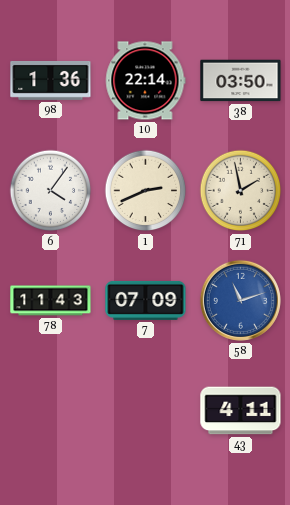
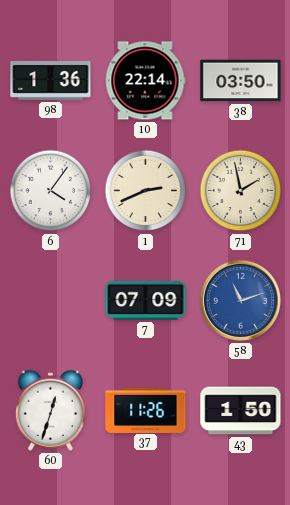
78: 11:43 -> none (51, 301)
60: none -> 12:33 (50, 410)
37: none -> 11:26 (146, 410)
43: 4:11 -> 1:50 (241, 411)
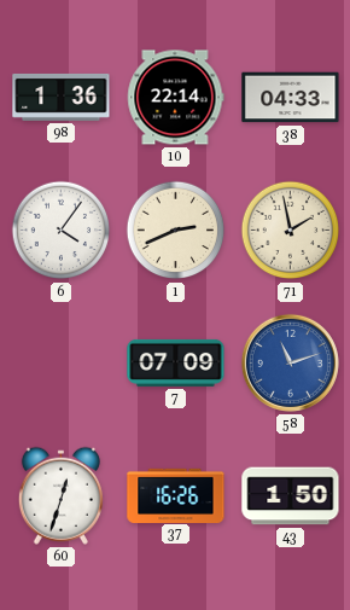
38: 03:50 -> 04:33 (291, 98)
37: 11:26 -> 16:26 (176, 495)
